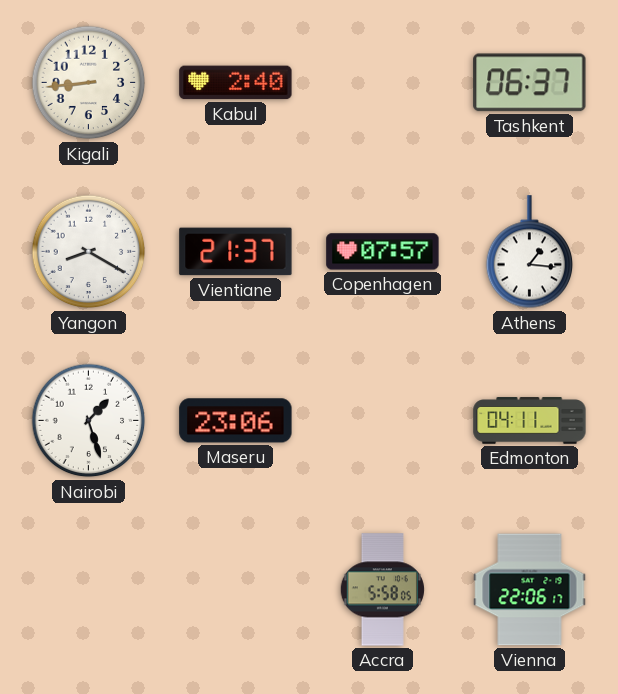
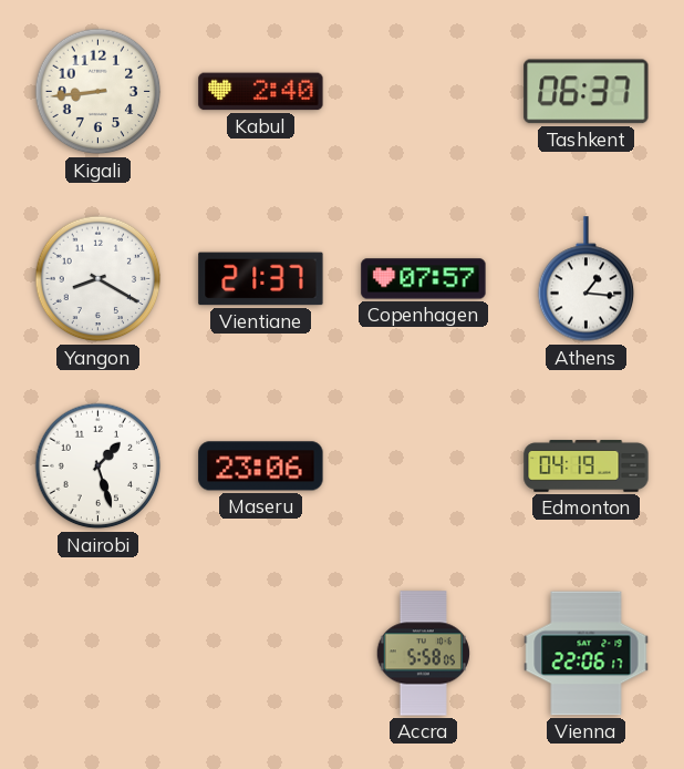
Edmonton: 04:11 -> 04:19 (587, 466)
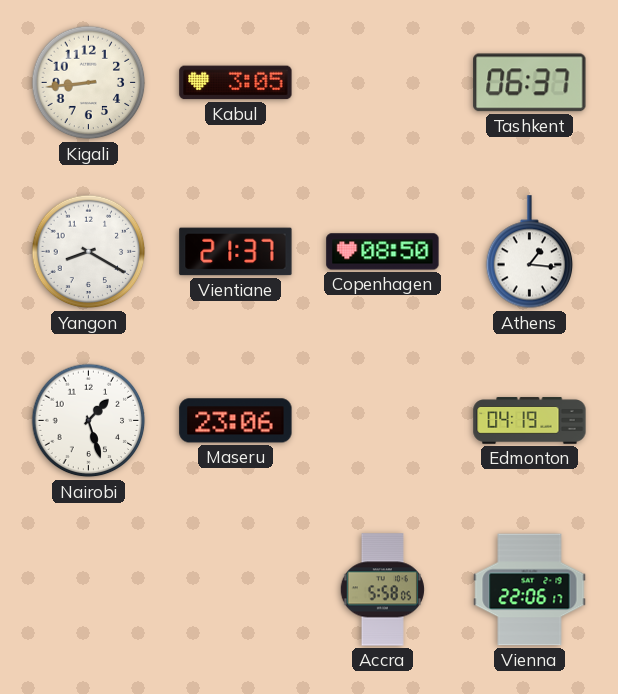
Kabul: 2:40 -> 3:05 (236, 83)
Copenhagen: 07:57 -> 08:50 (383, 252)
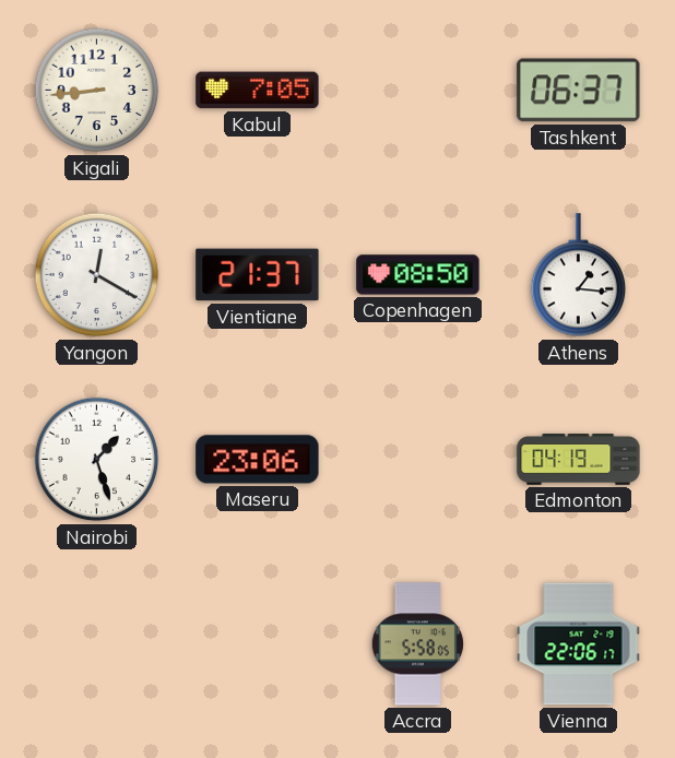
Kabul: 3:05 -> 7:05 (258, 91)
Yangon: 8:20 -> 12:20 (97, 275)
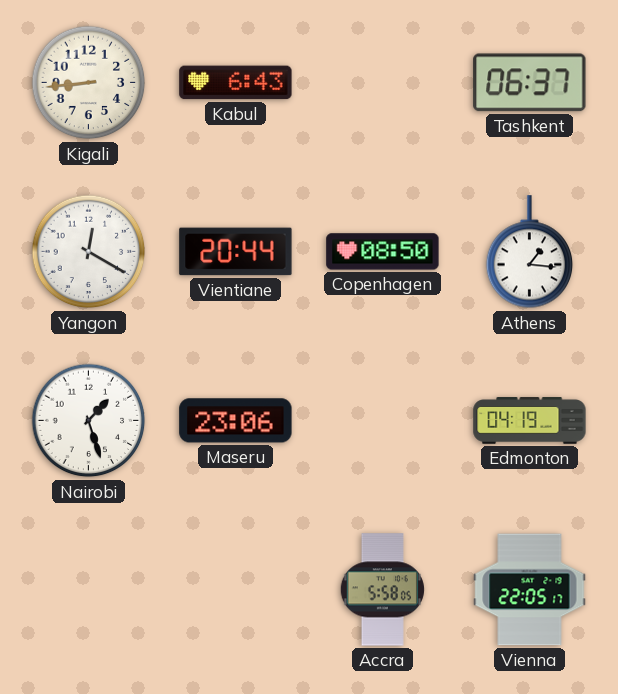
Kabul: 7:05 -> 6:43 (236, 83)
Vientiane: 21:37 -> 20:44 (236, 252)
Vienna: 22:06 -> 22:05 (530, 590)
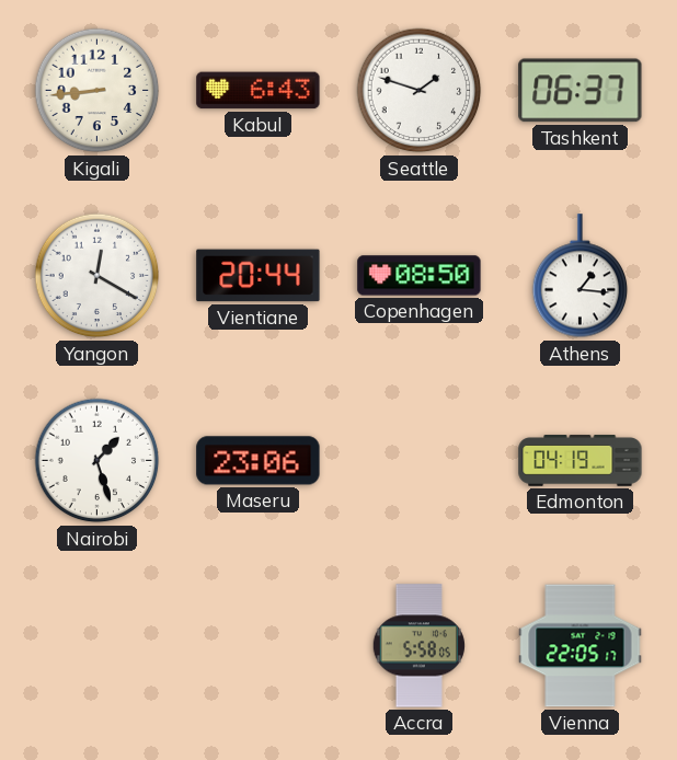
Seattle: none -> 1:48 (420, 91)
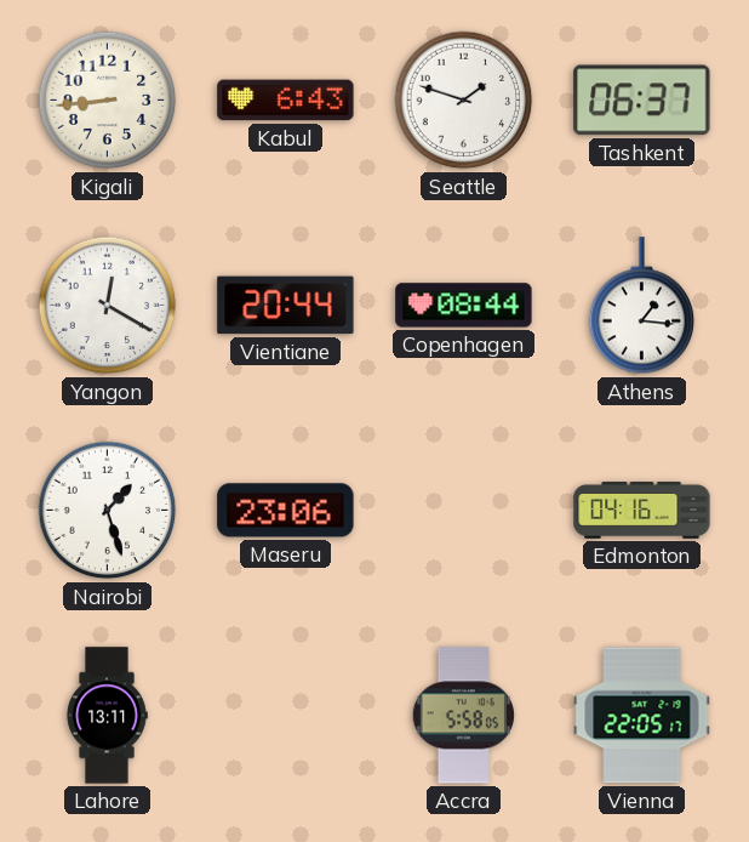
Copenhagen: 08:50 -> 08:44 (464, 306)
Edmonton: 04:19 -> 04:16 (642, 511)
Lahore: none -> 13:11 (107, 716)
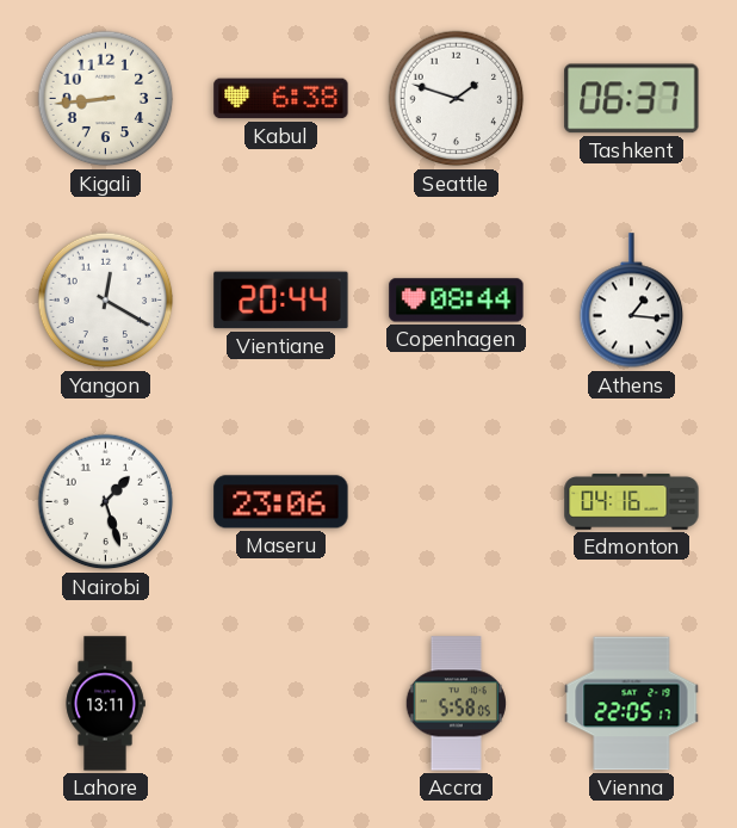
Kabul: 6:43 -> 6:38 (281, 99)
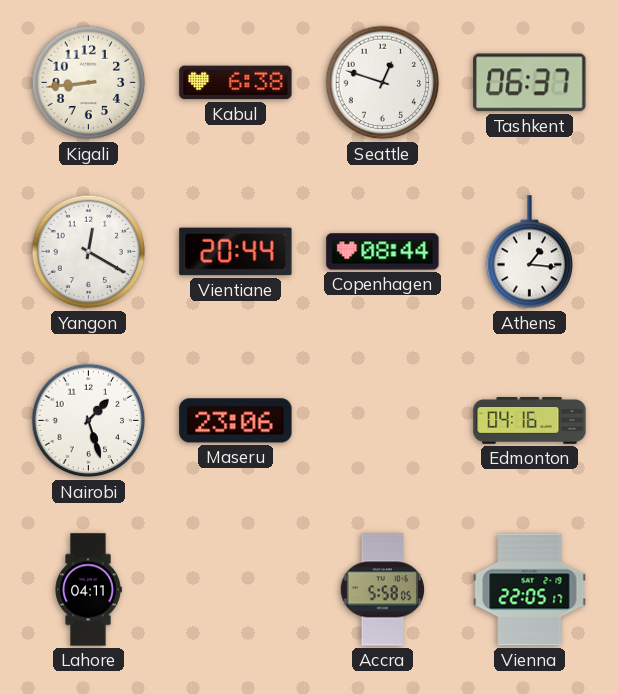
Seattle: 1:48 -> 12:48 (383, 83)
Lahore: 13:11 -> 04:11 (88, 590)
